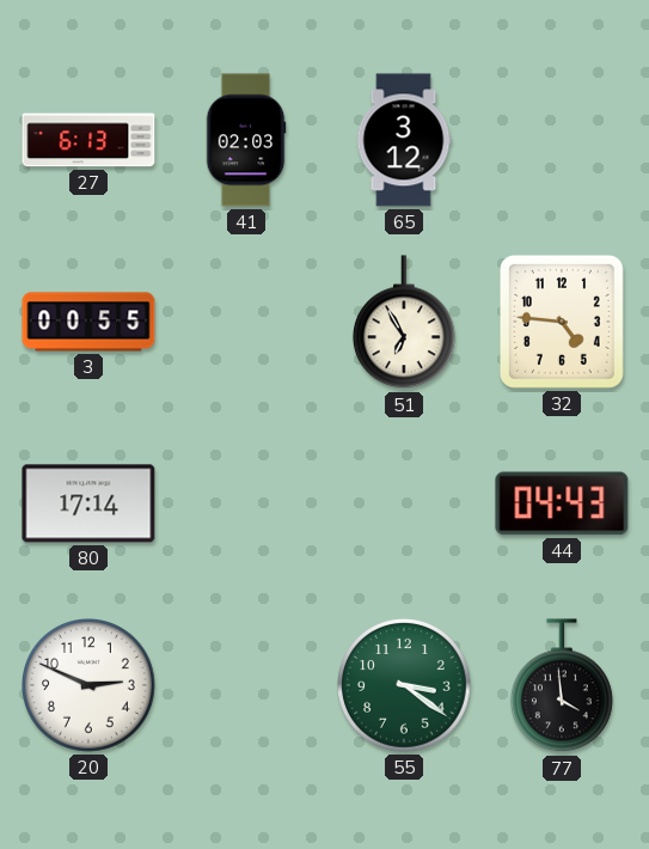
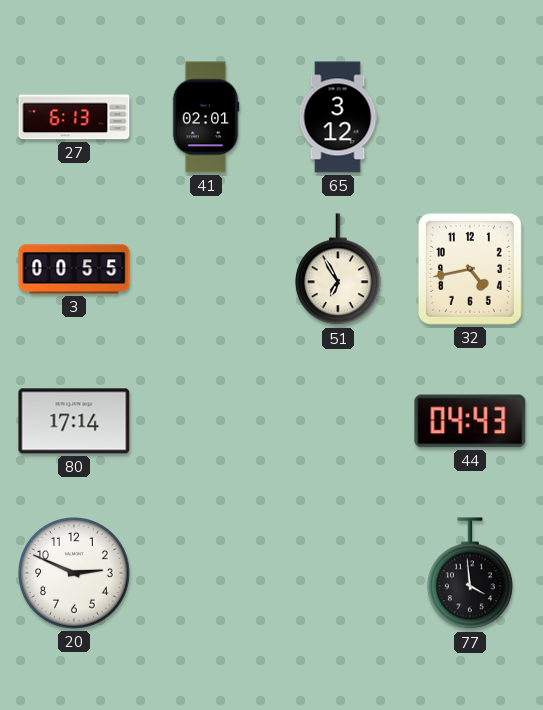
41: 02:03 -> 02:01 (206, 117)
32: 4:46 -> 4:43 (470, 269)
55: 3:21 -> none (405, 686)
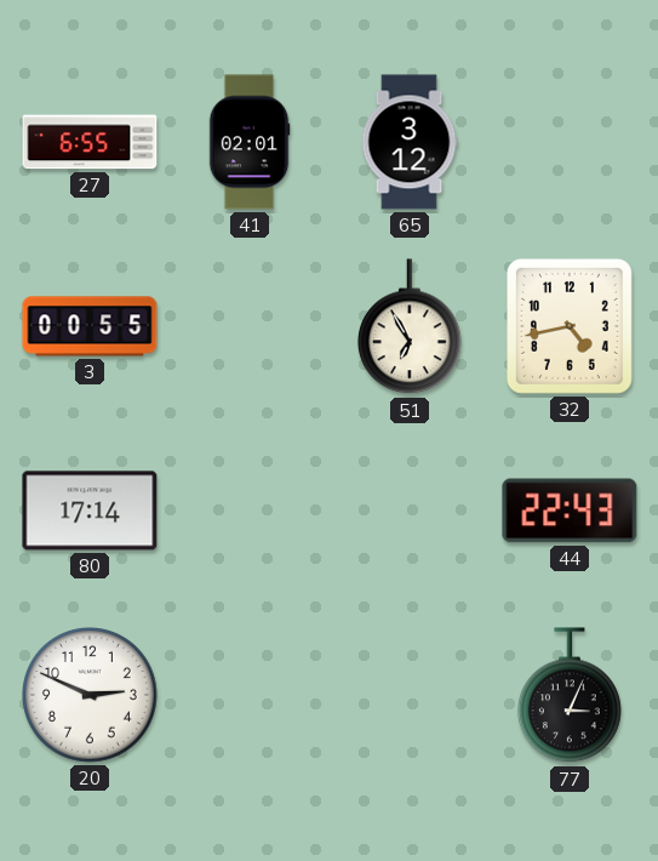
27: 6:13 -> 6:55 (90, 142)
44: 04:43 -> 22:43 (570, 511)
77: 3:59 -> 3:04 (570, 696)
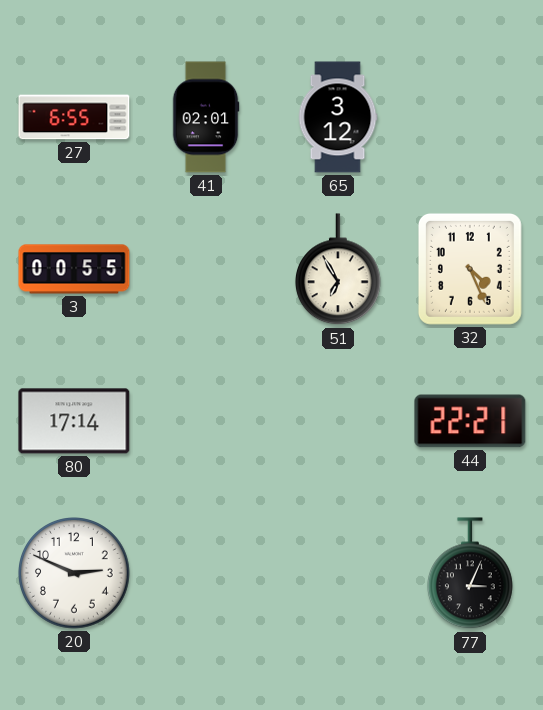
32: 4:43 -> 4:26 (470, 269)
44: 22:43 -> 22:21 (470, 421)
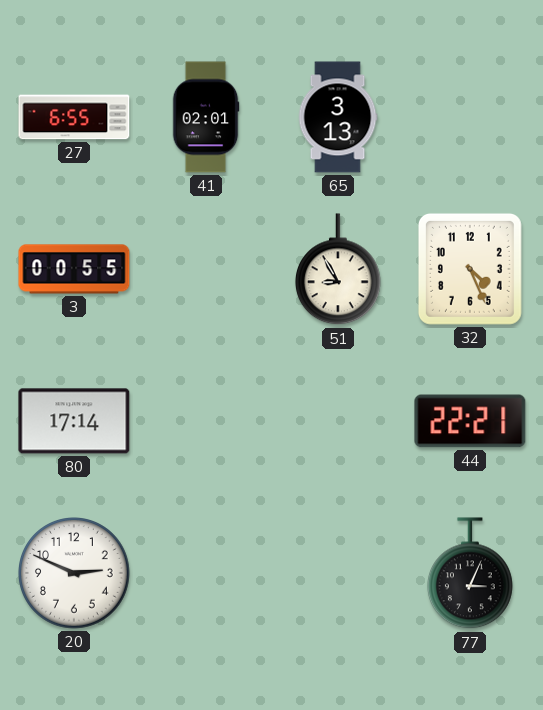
65: 3:12 -> 3:13 (338, 117)
51: 6:55 -> 8:55 (338, 270)
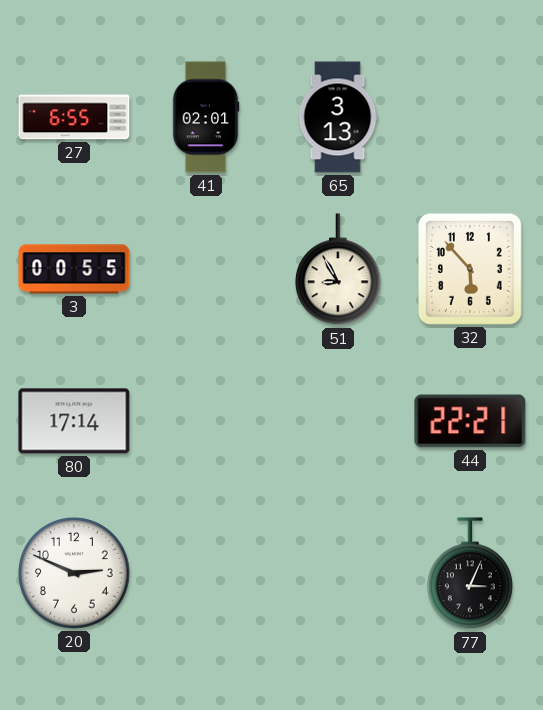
32: 4:26 -> 5:53 (470, 269)
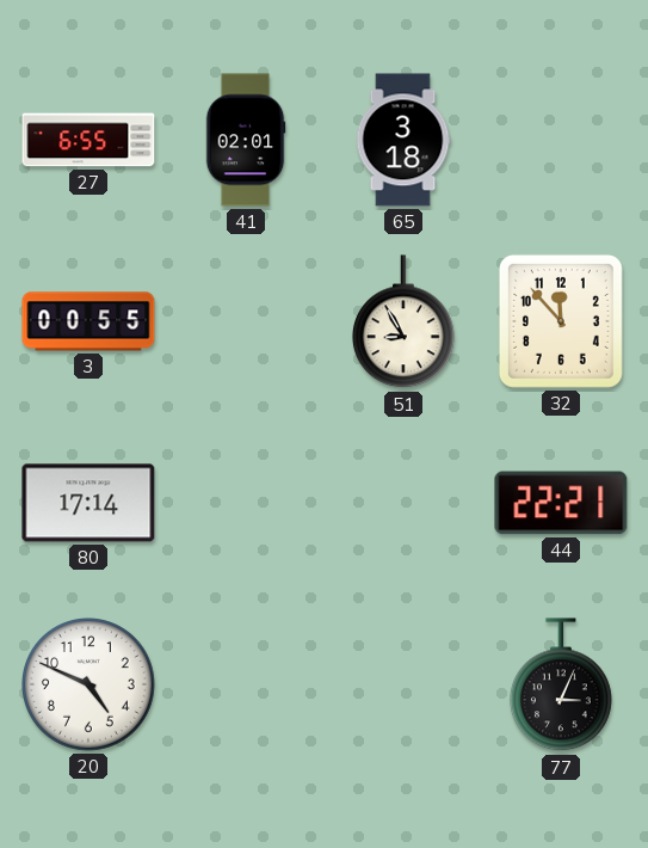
65: 3:13 -> 3:18 (403, 140)
32: 5:53 -> 11:53 (561, 321)
20: 2:49 -> 4:49 (90, 686)
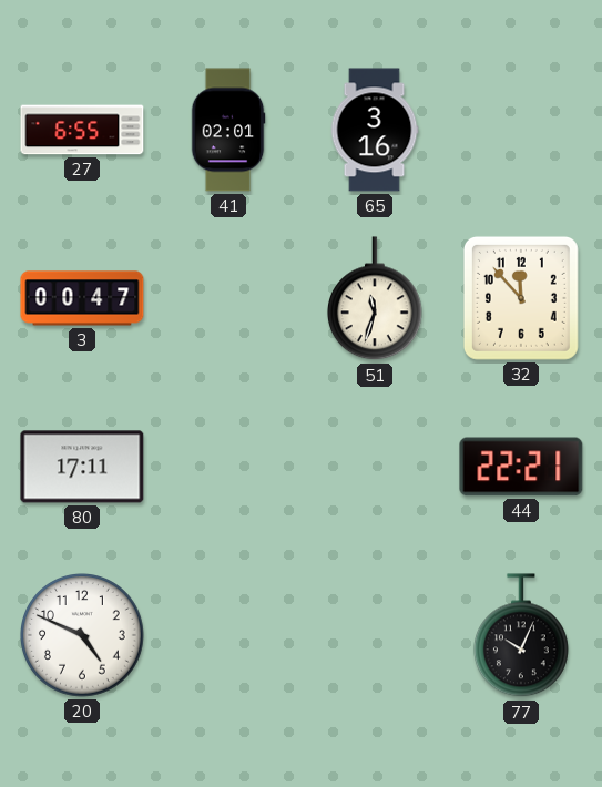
65: 3:18 -> 3:16 (375, 130)
3: 00:55 -> 00:47 (82, 298)
51: 8:55 -> 11:33 (375, 299)
80: 17:14 -> 17:11 (82, 467)
77: 3:04 -> 10:04 (521, 636)
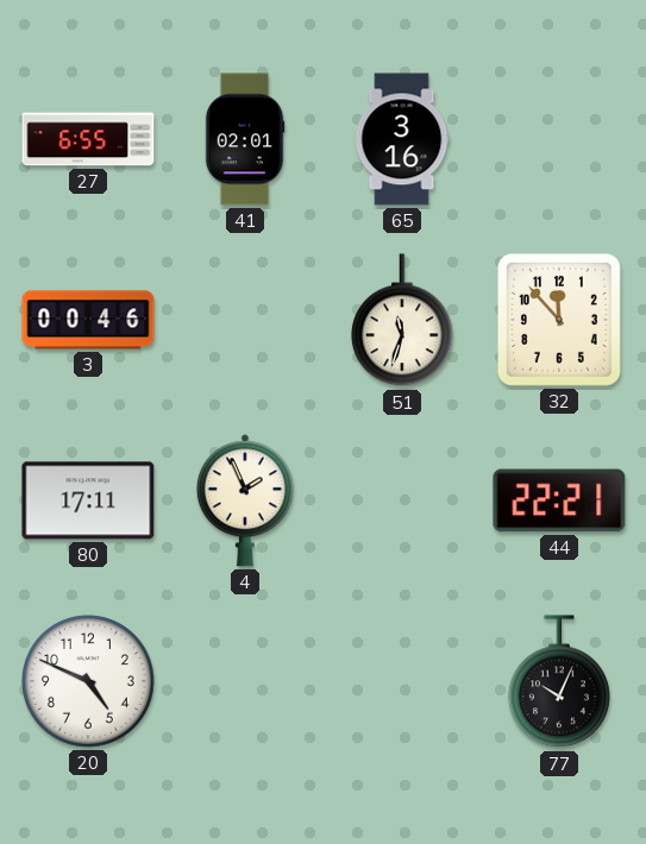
3: 00:47 -> 00:46 (88, 320)
4: none -> 1:56 (245, 500)
